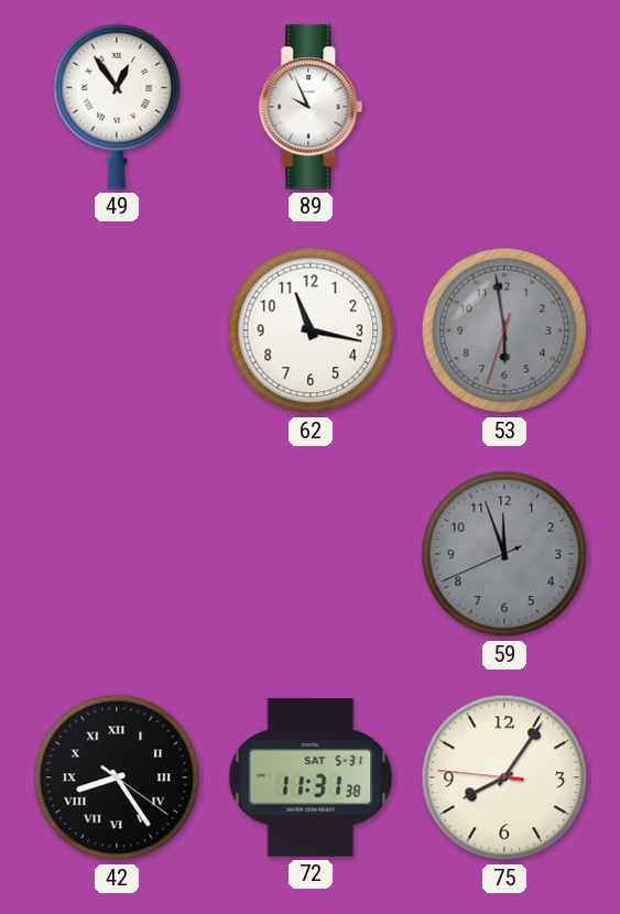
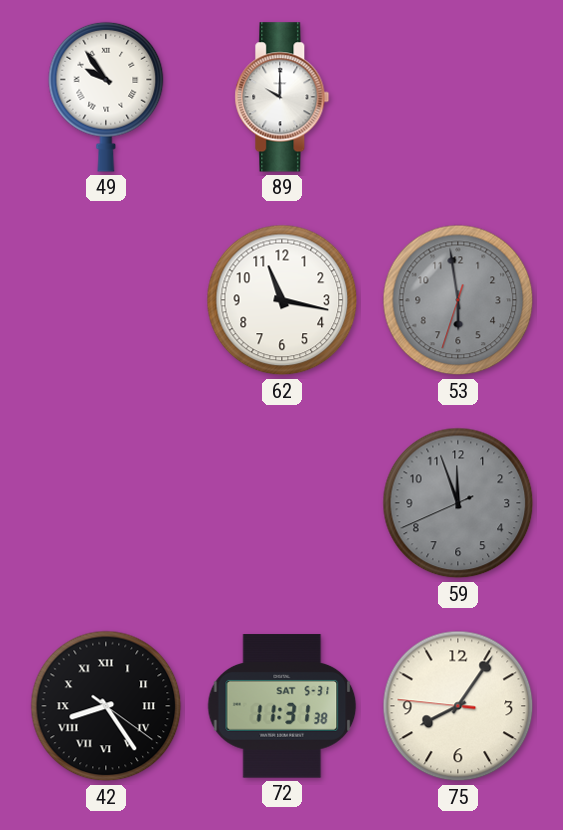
49: 12:54 -> 9:54 (106, 97)
89: 9:56 -> 10:00 (282, 97)
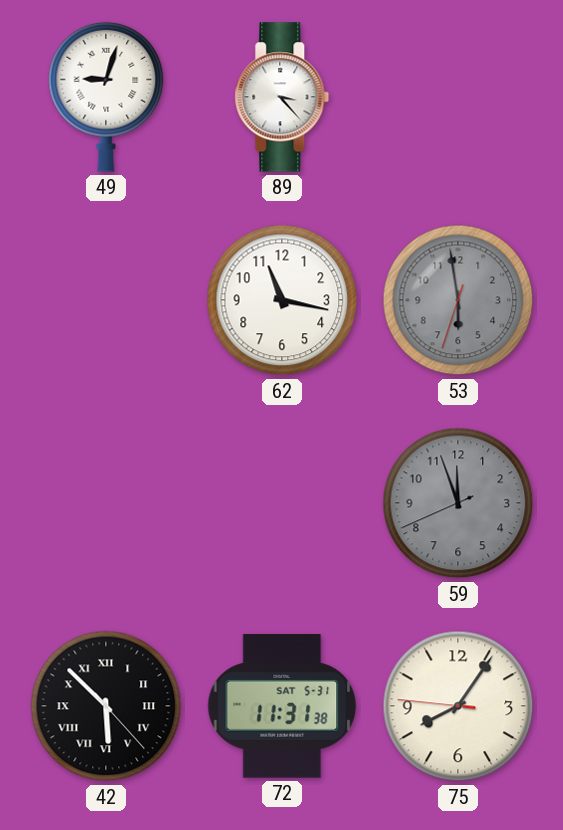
49: 9:54 -> 9:03 (106, 97)
89: 10:00 -> 3:23 (282, 97)
42: 8:24 -> 5:52 (106, 706)
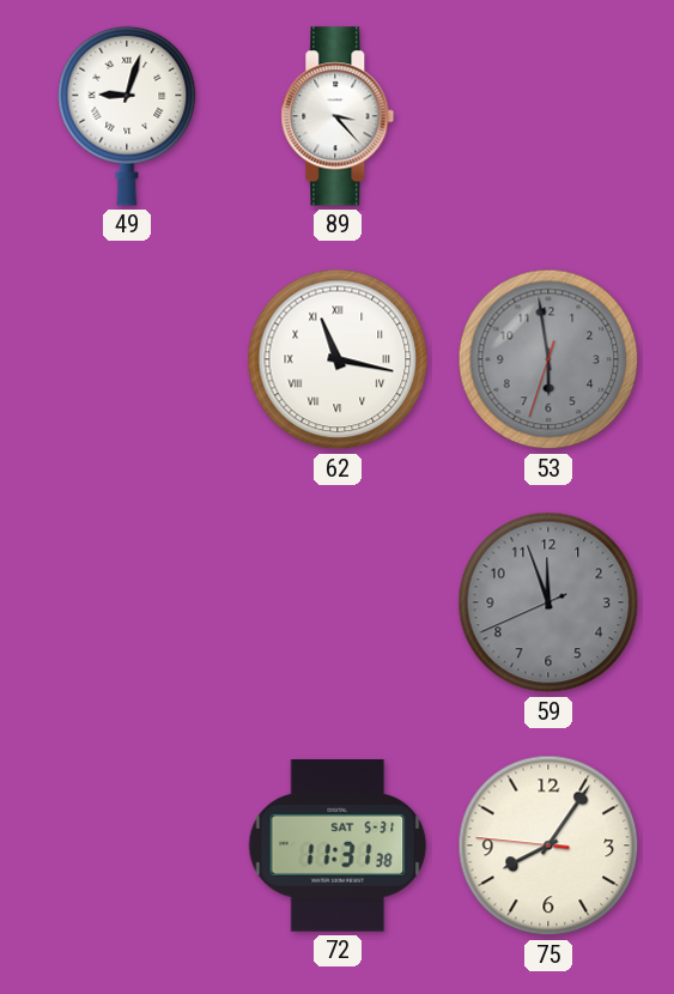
62 numerals: Arabic -> Roman (338, 359)
42: 5:52 -> none (106, 706)
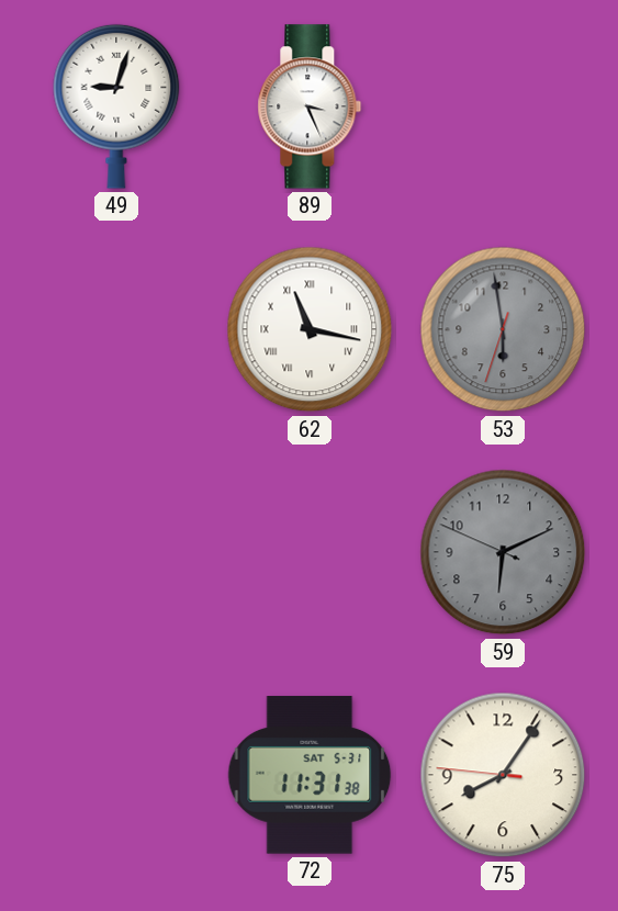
89: 3:23 -> 3:26 (310, 106)
59: 11:56 -> 6:10 (503, 552)
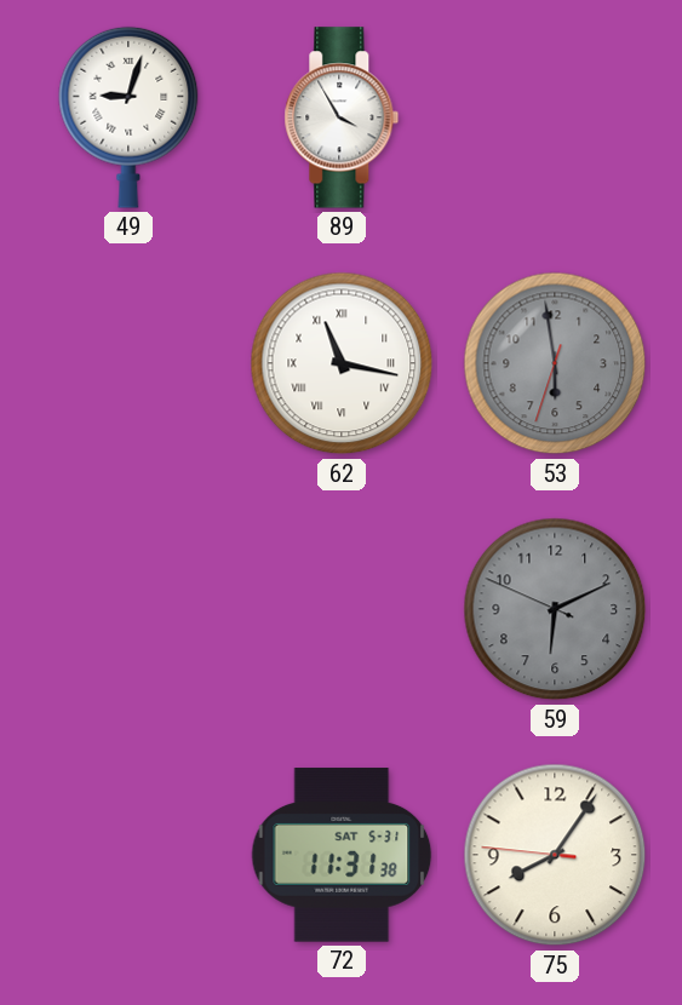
89: 3:26 -> 3:55 (342, 117)
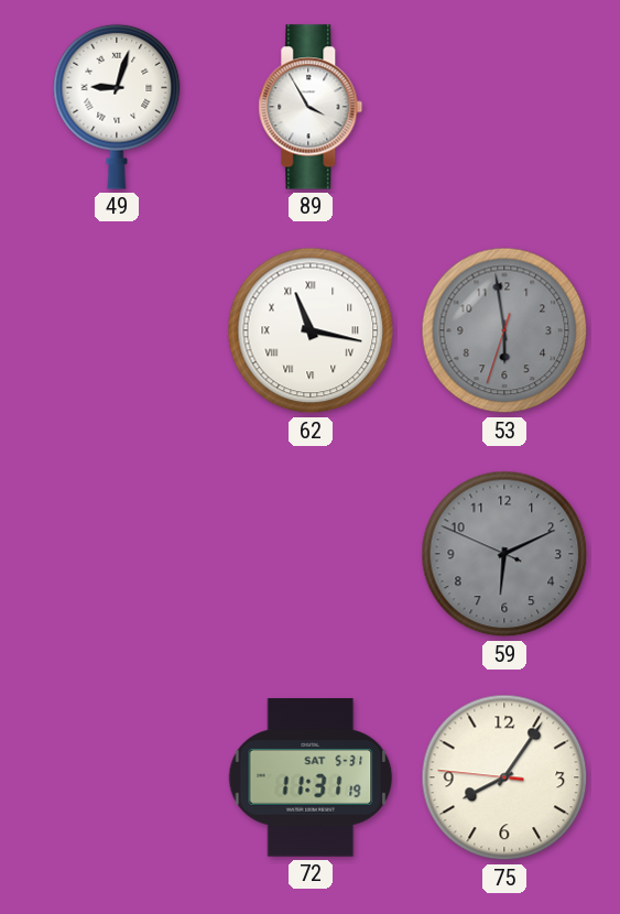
72: 11:31:38 -> 11:31:19 (311, 777)
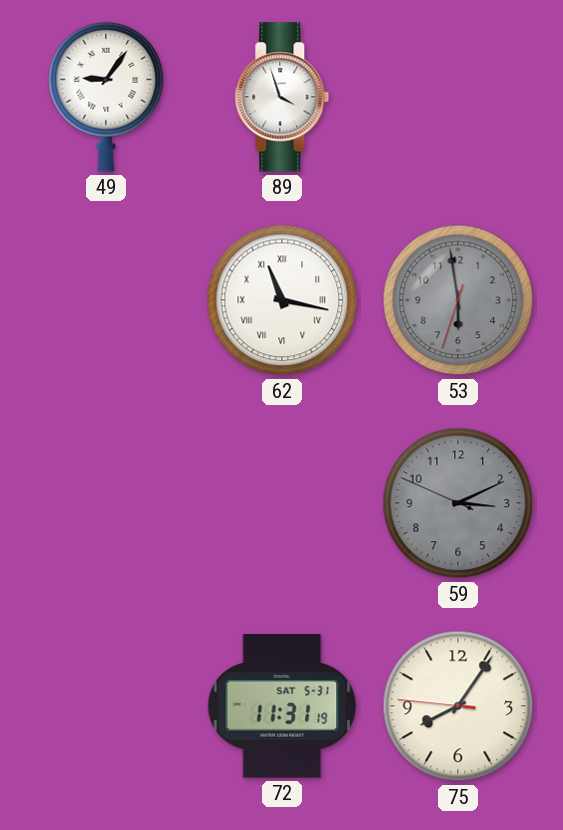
49: 9:03 -> 9:06 (106, 97)
89: 3:55 -> 3:57 (282, 97)
59: 6:10 -> 3:10 (458, 503)
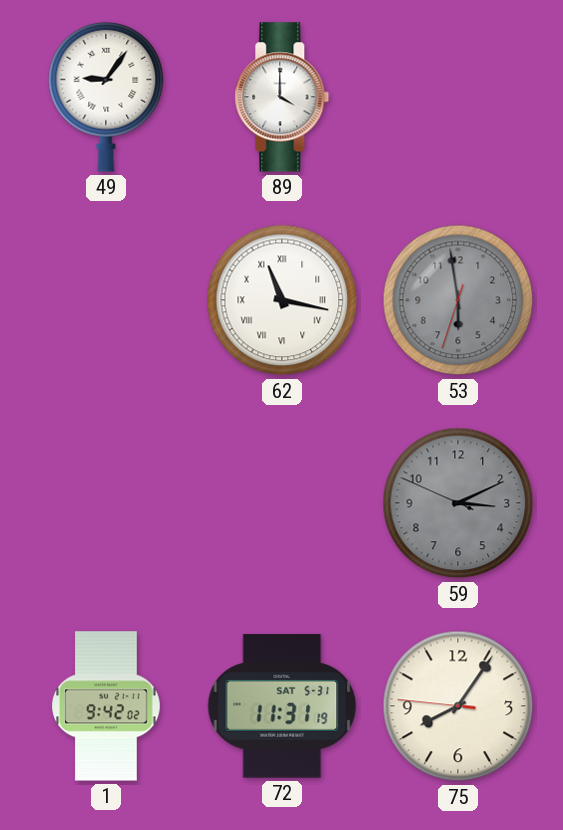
89: 3:57 -> 4:00 (282, 97)
1: none -> 9:42 (106, 706)
